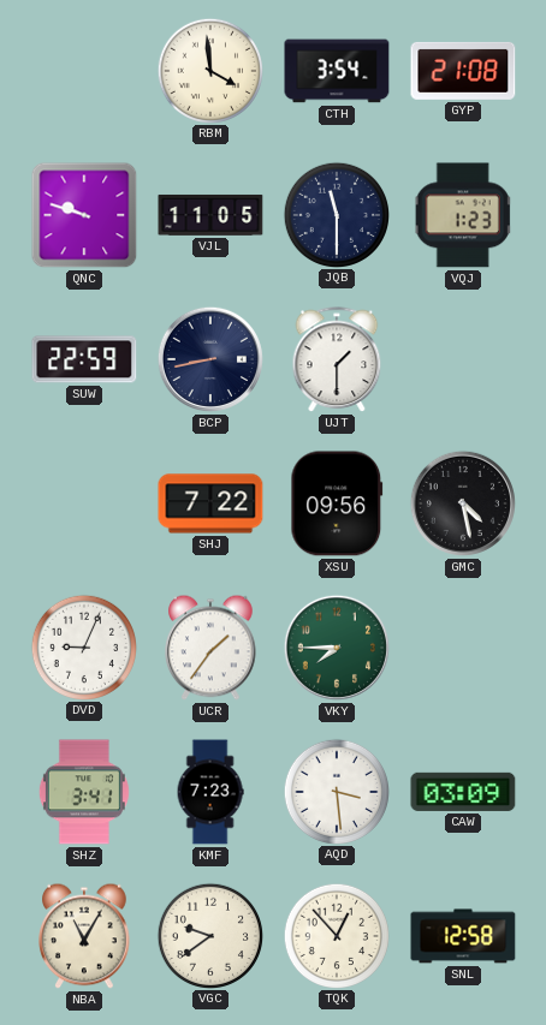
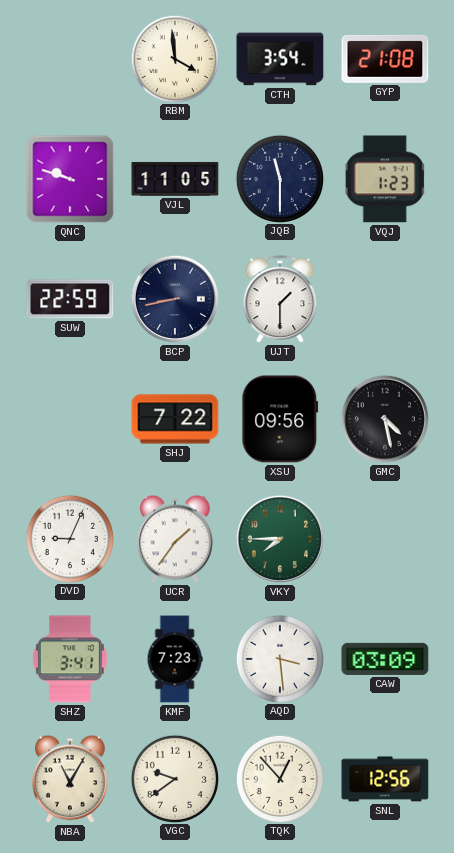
SNL: 12:58 -> 12:56 (385, 779)
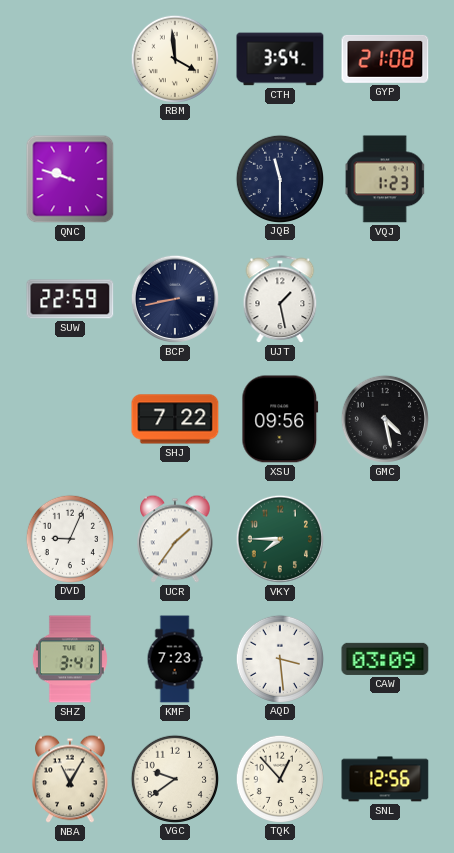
VJL: 11:05 -> none (175, 179)
UJT: 1:30 -> 1:28 (280, 300)
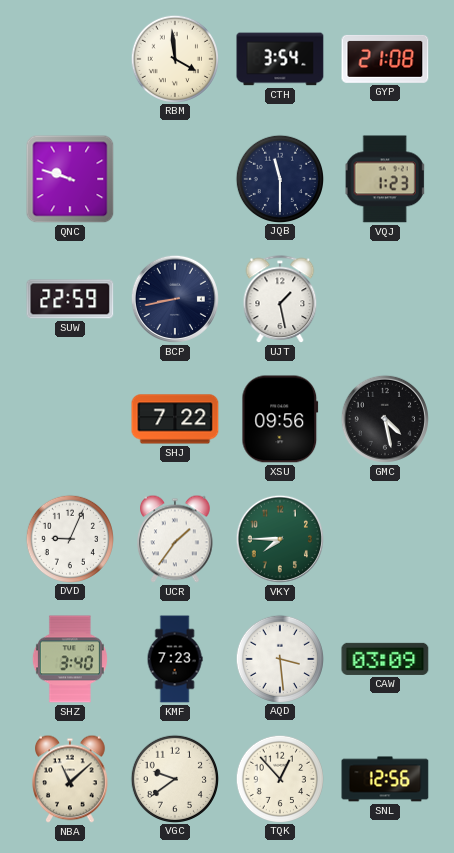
SHZ: 3:41 -> 3:40 (70, 659)
NBA: 11:05 -> 11:08 (71, 779)
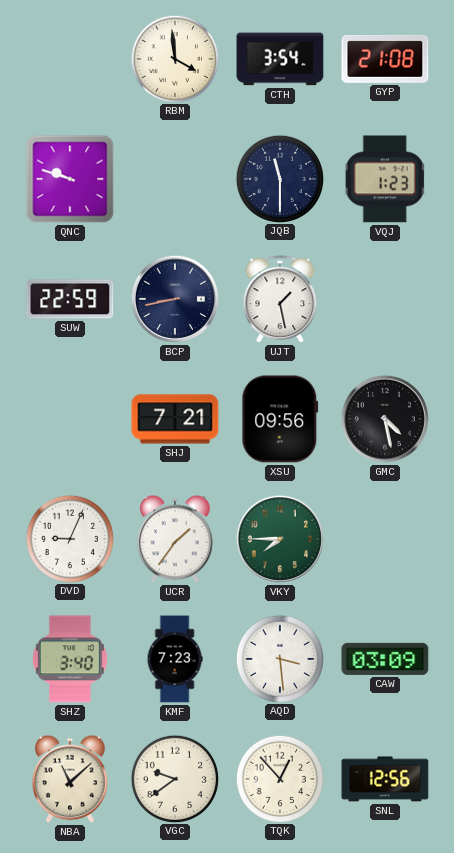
SHJ: 7:22 -> 7:21 (175, 419)
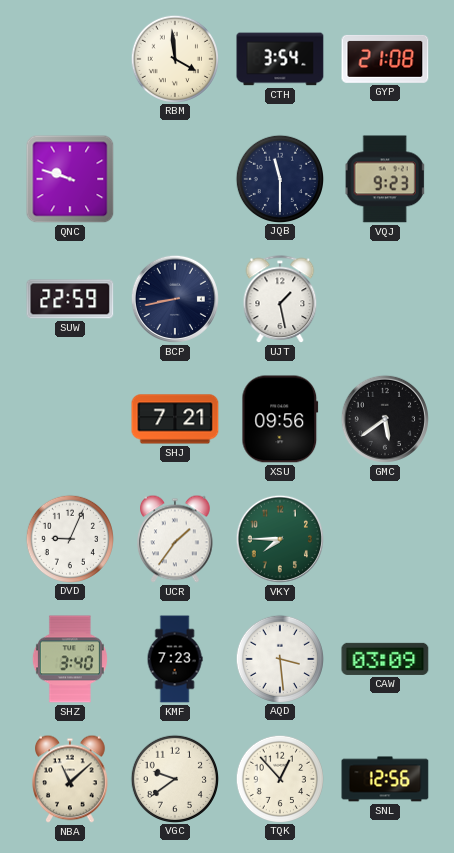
VQJ: 1:23 -> 9:23 (385, 179)
GMC: 4:28 -> 5:39 (385, 419)
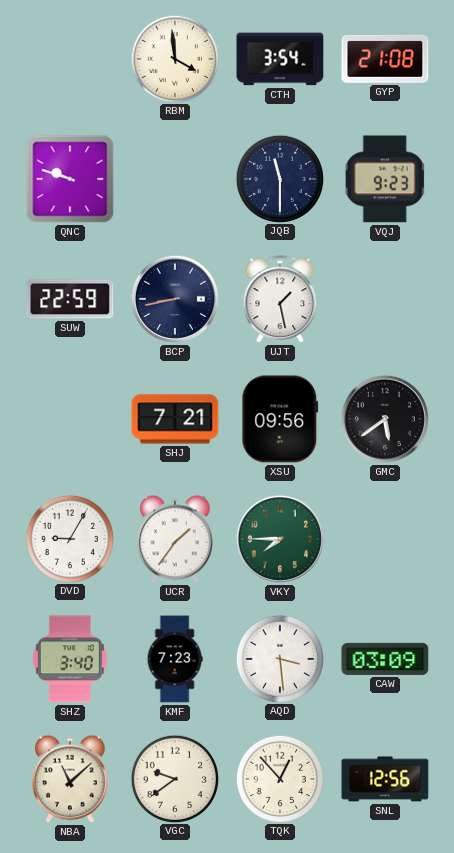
DVD: 9:04 -> 9:05 (69, 538)
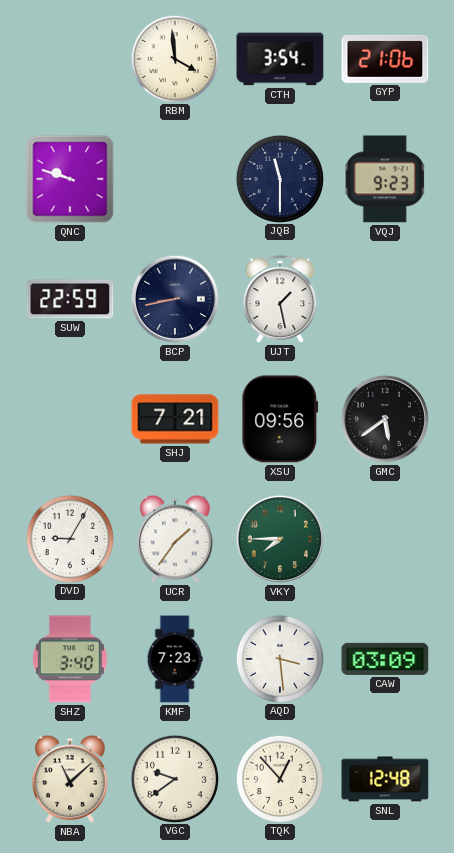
GYP: 21:08 -> 21:06 (385, 59)
SNL: 12:56 -> 12:48 (385, 779)
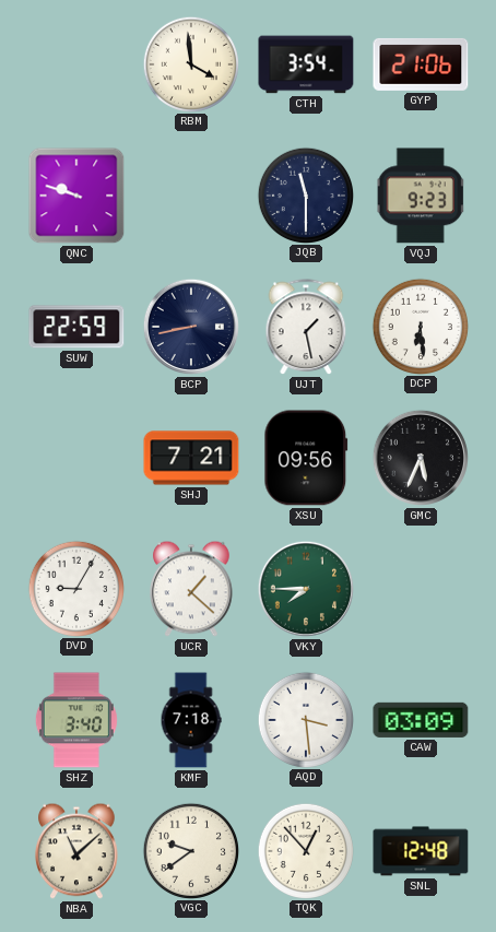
DCP: none -> 6:29 (420, 326)
GMC: 5:39 -> 5:34 (421, 458)
UCR: 1:36 -> 1:22 (192, 589)
KMF: 7:23 -> 7:18 (191, 720)
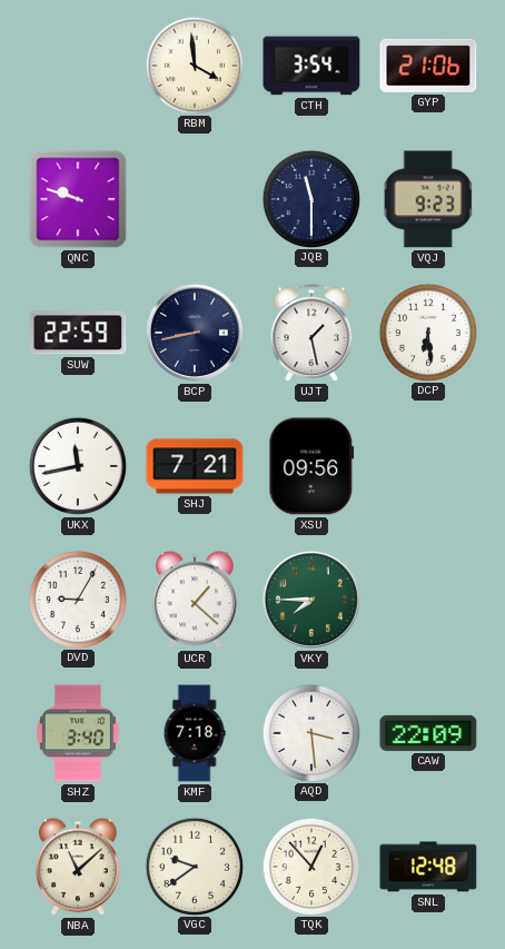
UKX: none -> 11:43 (78, 466)
GMC: 5:34 -> none (421, 458)
CAW: 03:09 -> 22:09 (428, 733)
